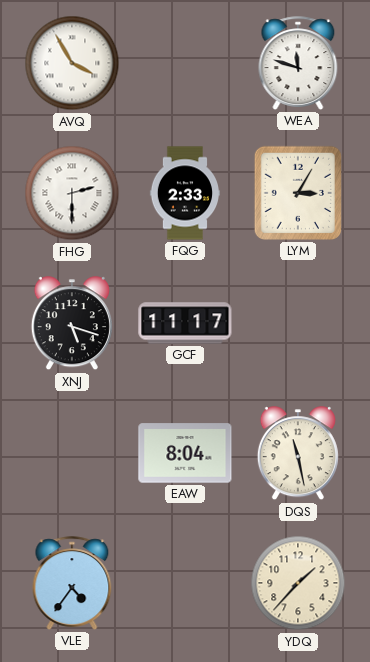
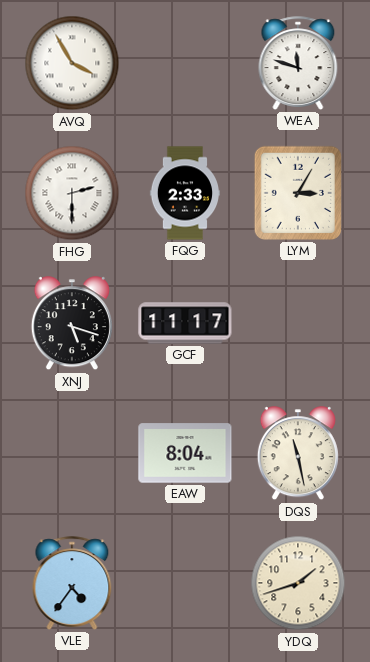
YDQ: 1:37 -> 1:42 (298, 583)
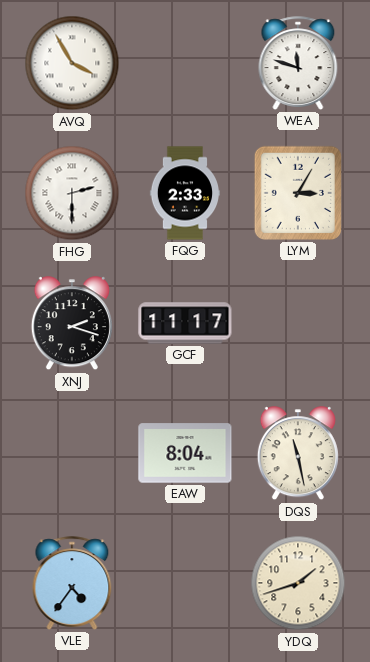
XNJ: 5:18 -> 2:18 (72, 324)
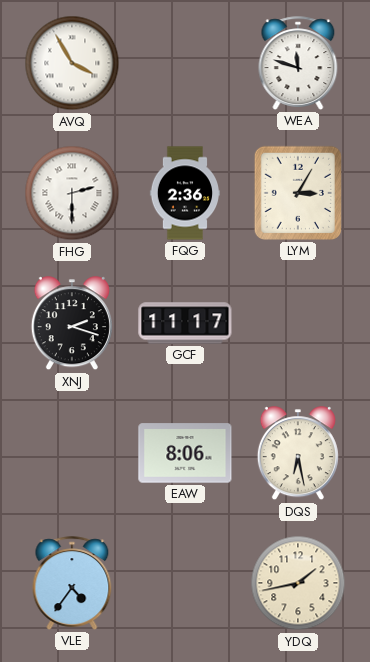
FQG: 2:33 -> 2:36 (184, 193)
EAW: 8:04 -> 8:06 (185, 453)
DQS: 11:28 -> 6:28 (298, 454)
YDQ: 1:42 -> 1:43 (298, 583)
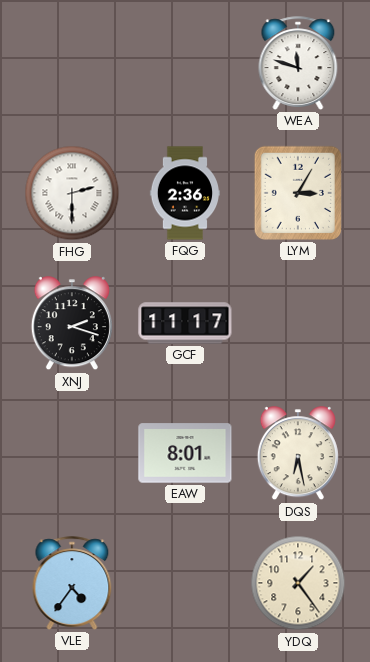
AVQ: 3:55 -> none (72, 63)
EAW: 8:06 -> 8:01 (185, 453)
YDQ: 1:43 -> 1:24 (298, 583)
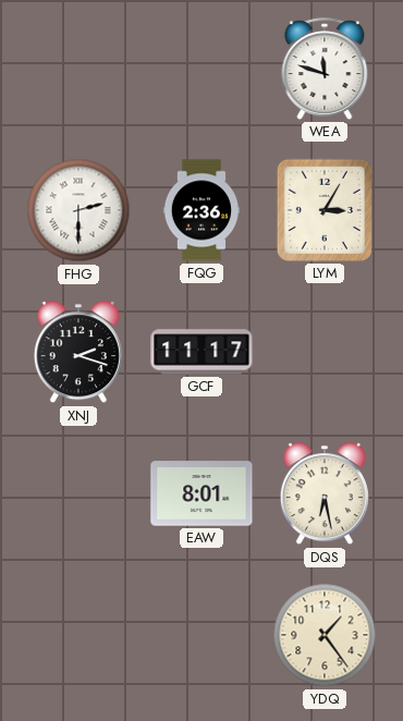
VLE: 4:36 -> none (72, 583)
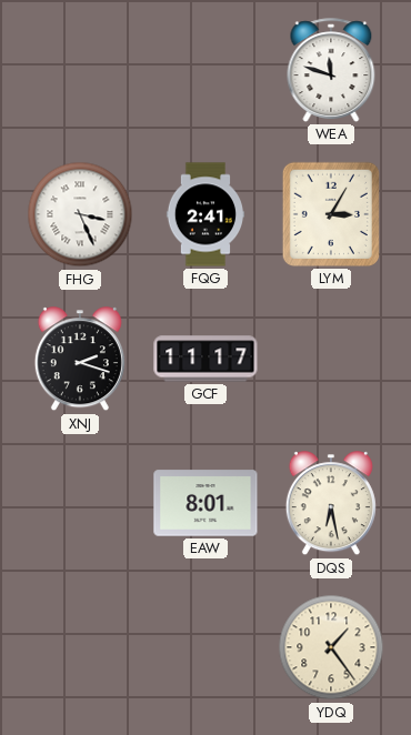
FHG: 2:30 -> 3:26 (80, 214)
FQG: 2:36 -> 2:41 (204, 214)
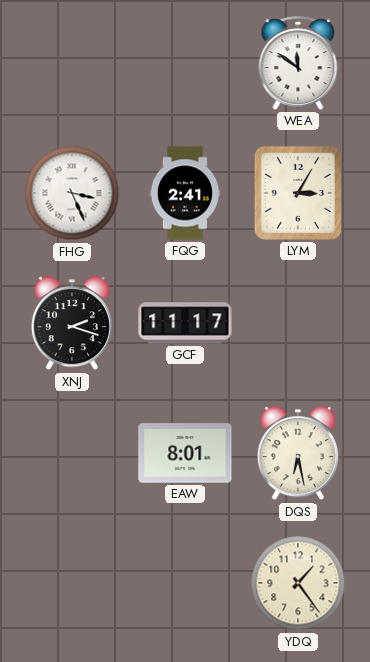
WEA: 11:48 -> 11:51 (298, 63)
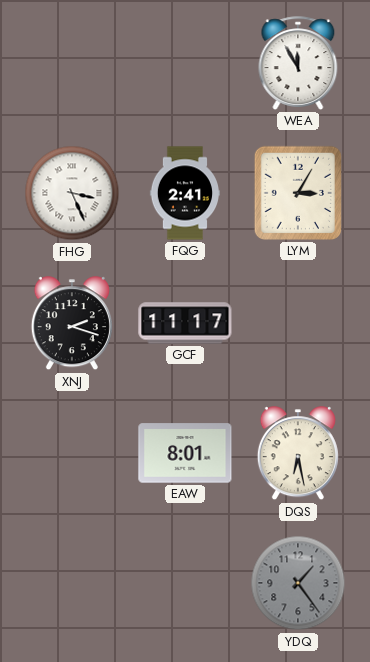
WEA: 11:51 -> 11:55 (298, 63)
YDQ dial: cream -> grey (298, 583)
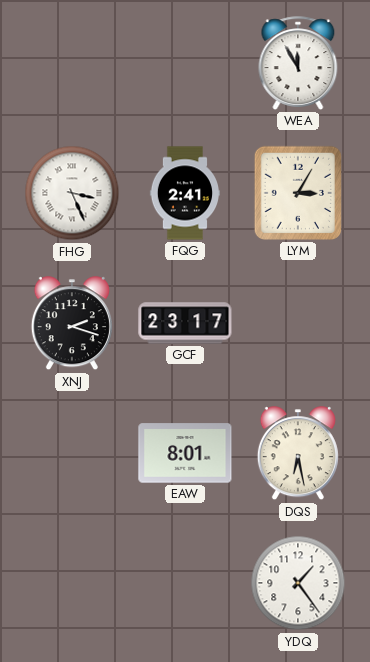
GCF: 11:17 -> 23:17 (185, 323)
YDQ dial: grey -> white (298, 583)
